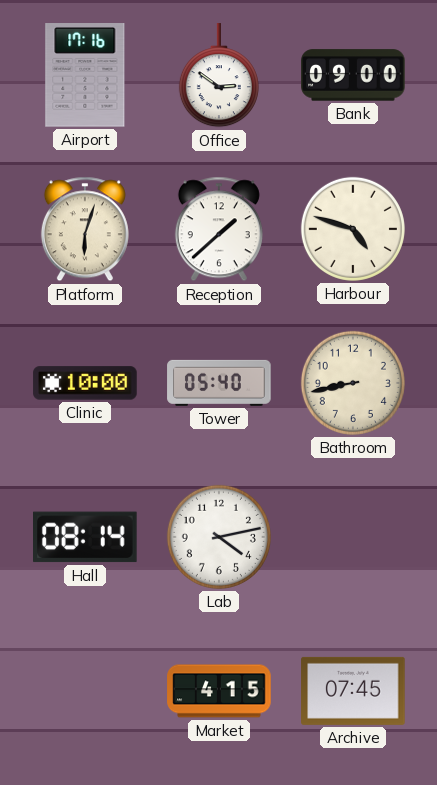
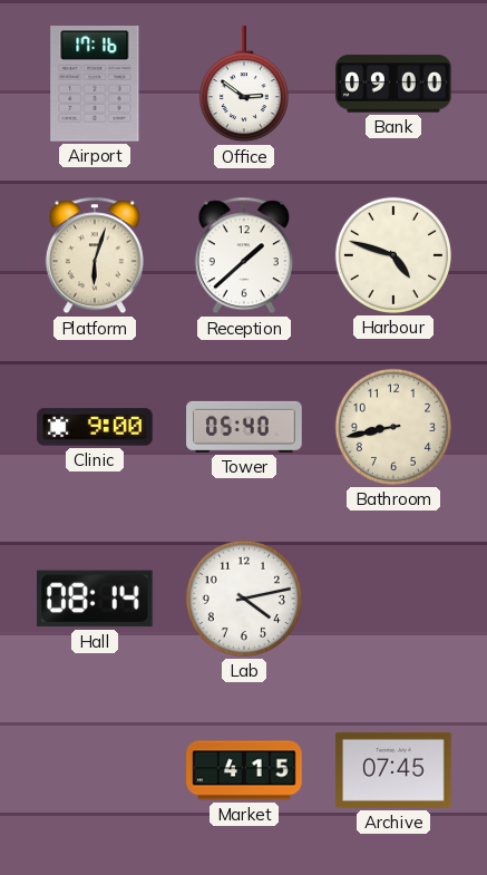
Clinic: 10:00 -> 9:00 (95, 427)
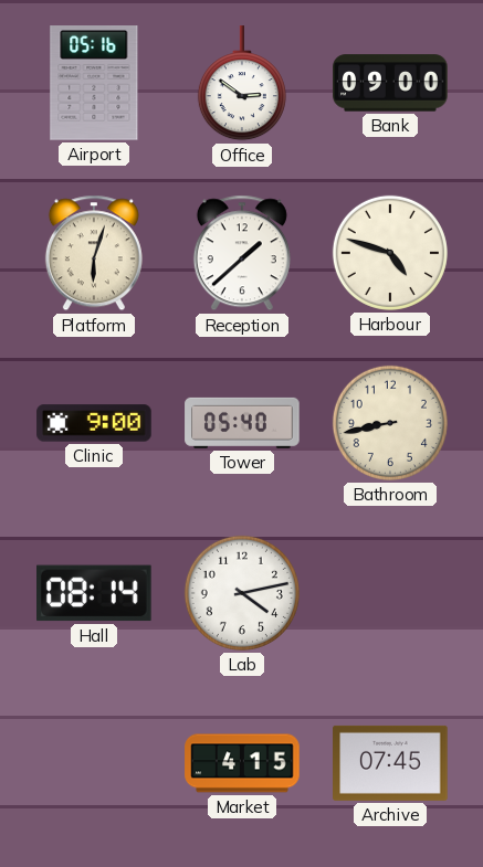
Airport: 17:16 -> 05:16 (94, 84)
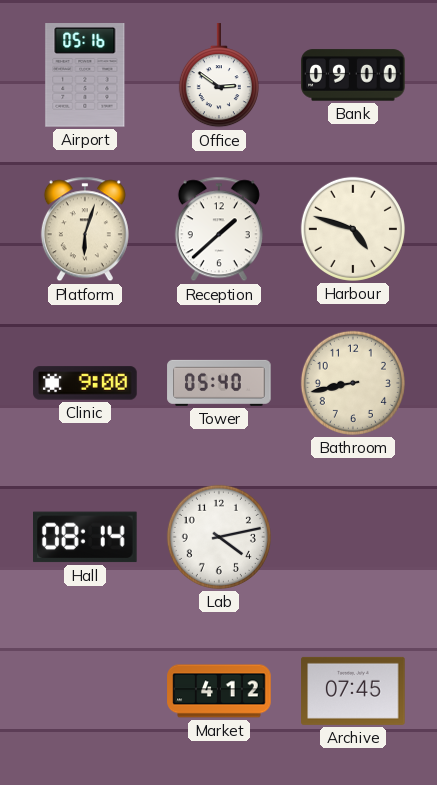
Market: 4:15 -> 4:12 (219, 691)
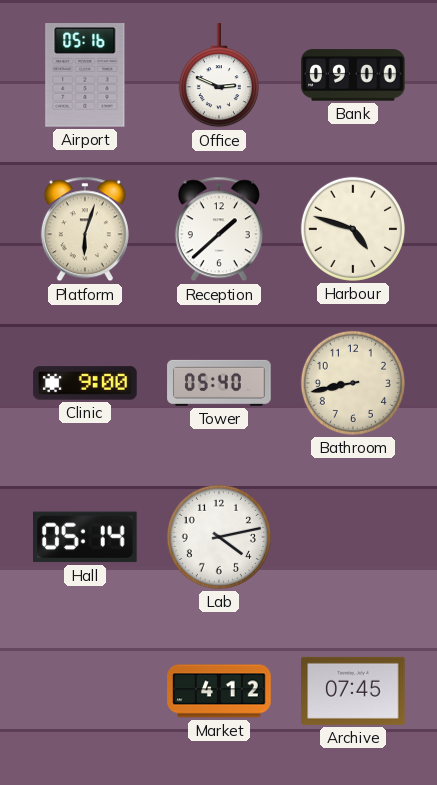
Office: 2:51 -> 2:49 (219, 76)
Hall: 08:14 -> 05:14 (86, 537)
